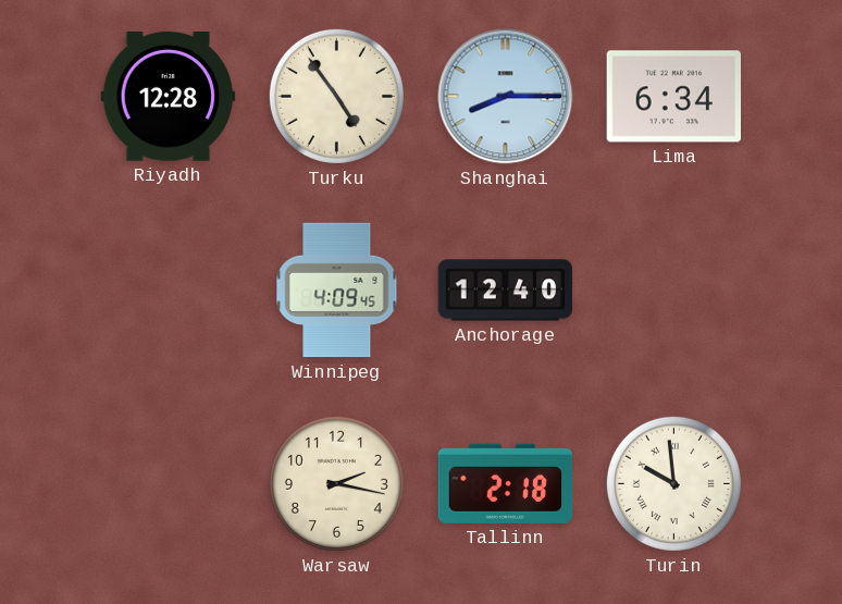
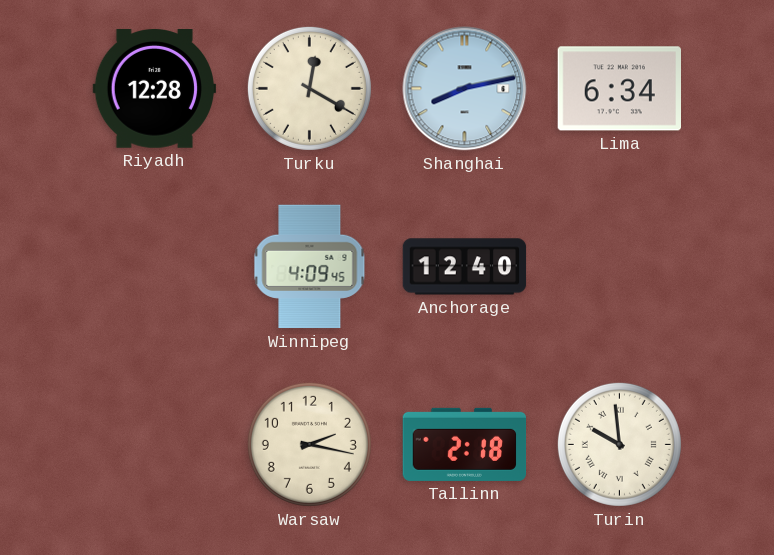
Turku: 4:54 -> 12:20 (309, 88)
Shanghai: 8:15 -> 8:13 (465, 89)
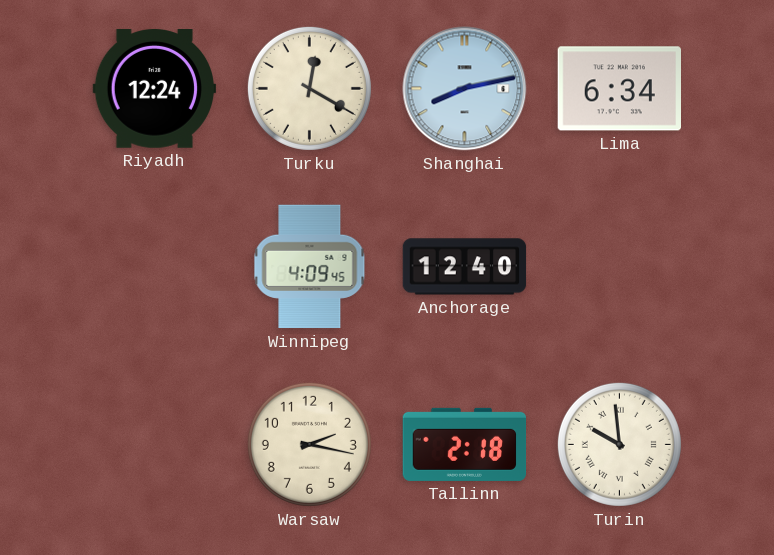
Riyadh: 12:28 -> 12:24 (155, 89)
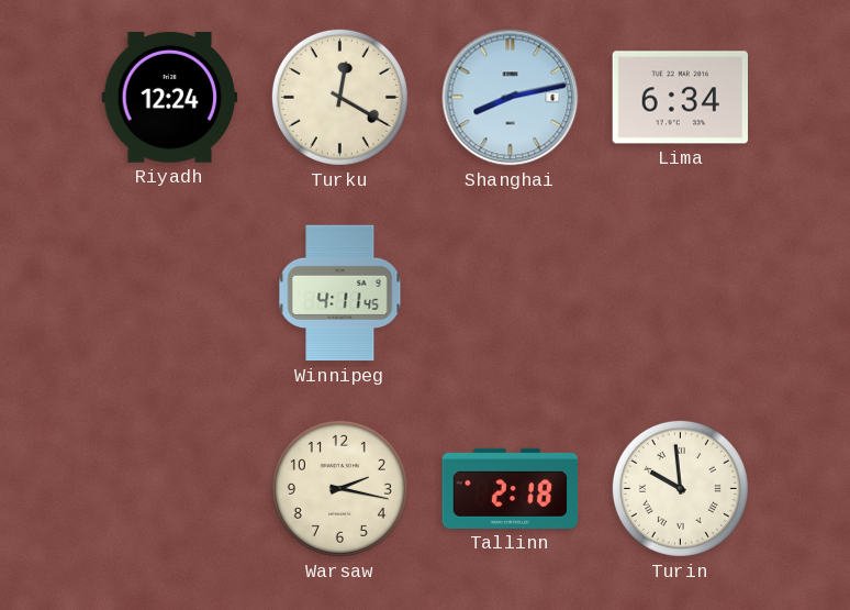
Winnipeg: 4:09 -> 4:11 (340, 293)
Anchorage: 12:40 -> none (465, 267)
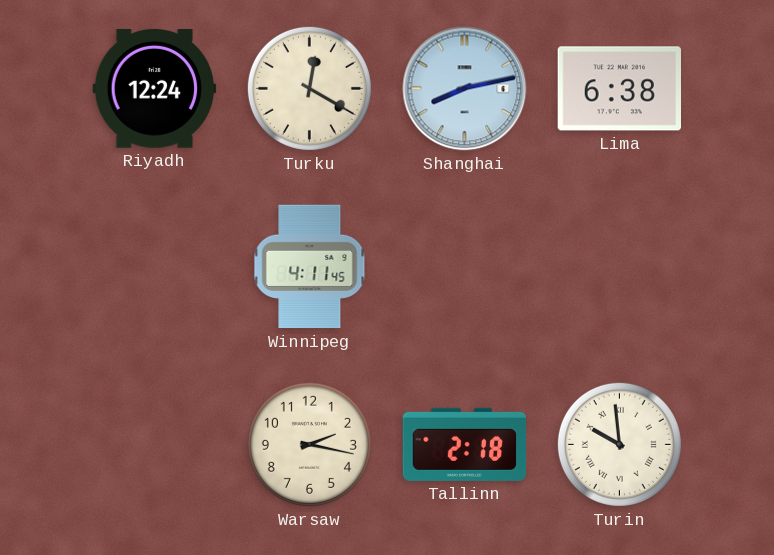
Lima: 6:34 -> 6:38 (619, 89)
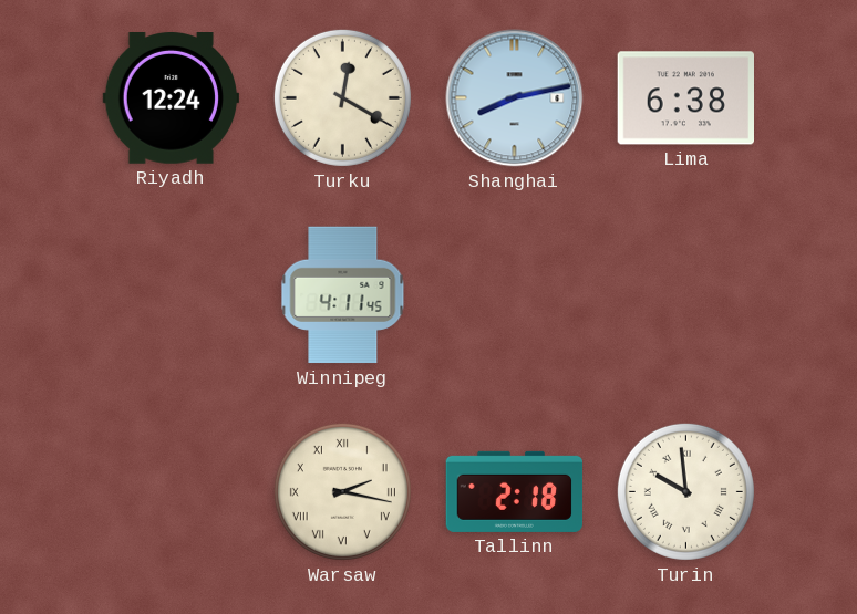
Warsaw numerals: Arabic -> Roman (342, 491)
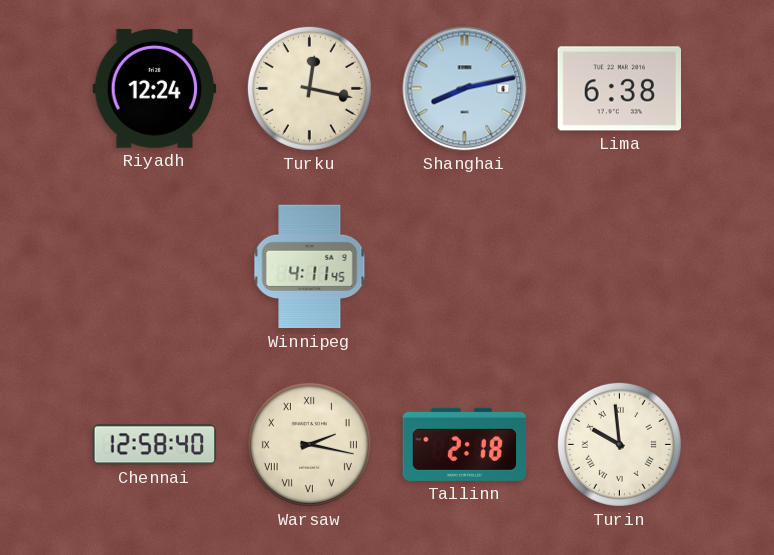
Turku: 12:20 -> 12:17 (309, 88)
Chennai: none -> 12:58 (155, 445)
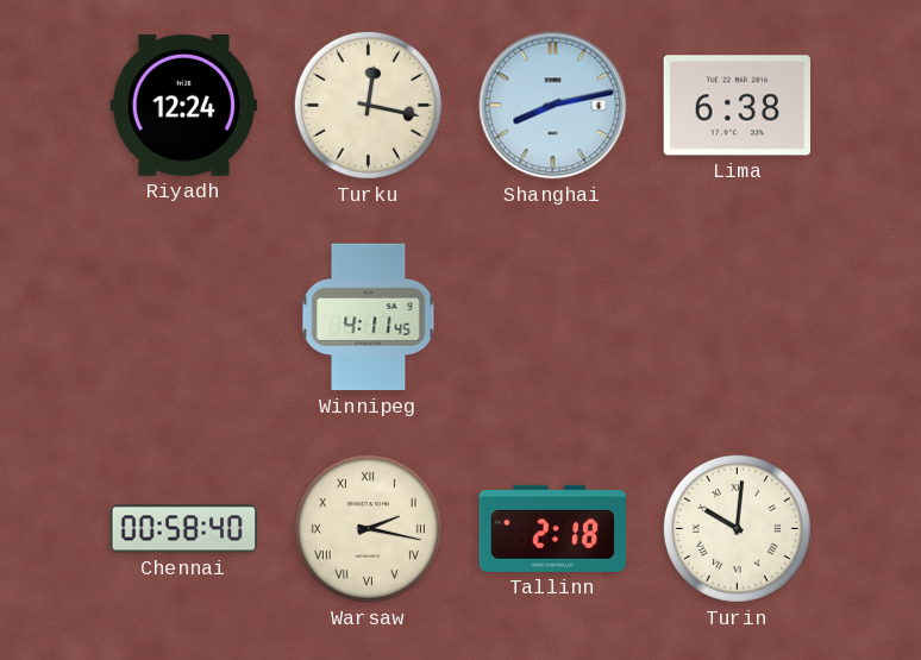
Chennai: 12:58 -> 00:58 (184, 529)
Turin: 9:59 -> 10:01 (737, 528)
